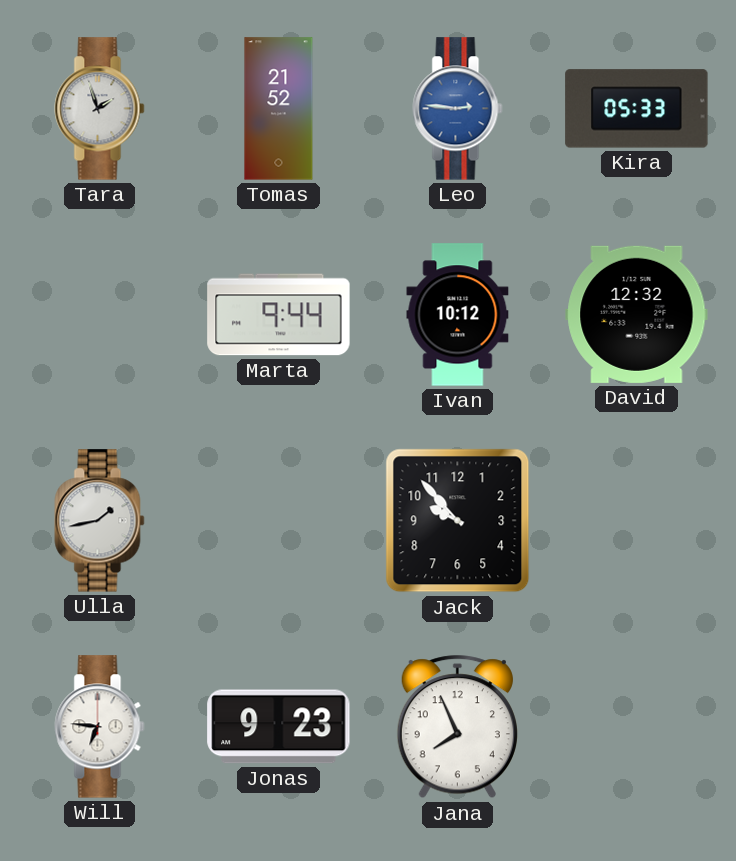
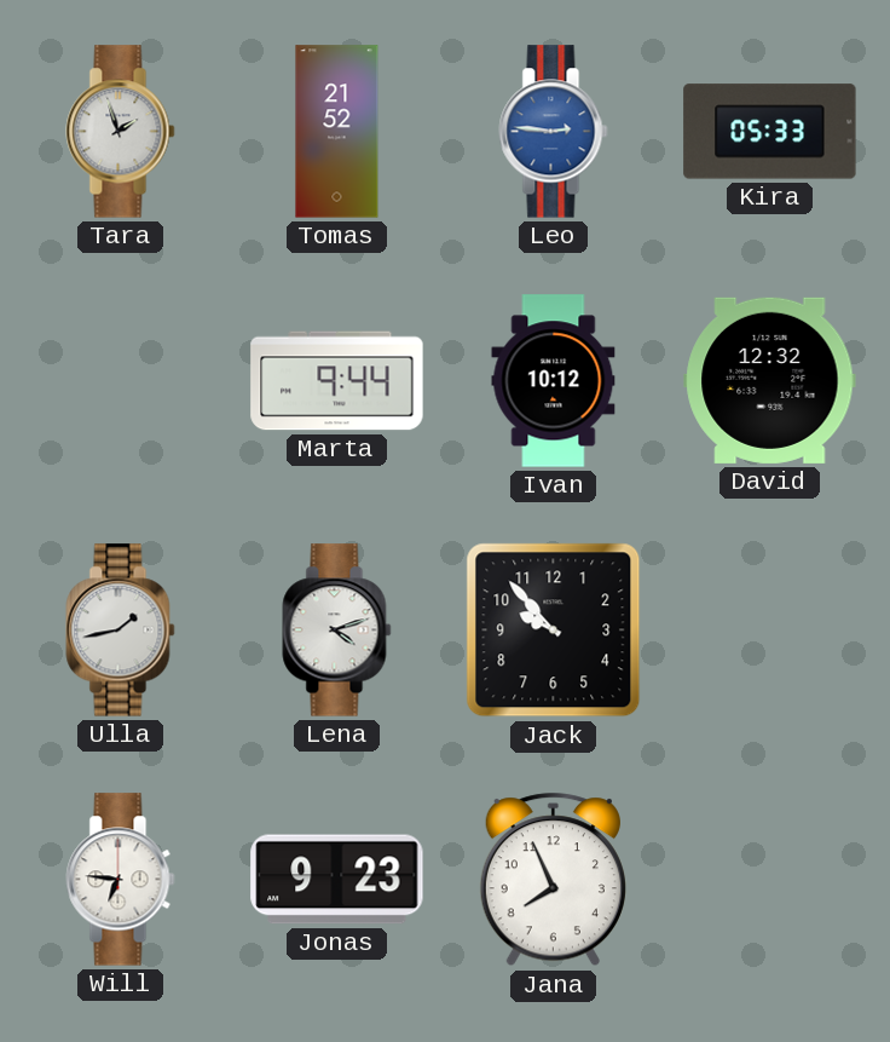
Lena: none -> 4:12 (337, 631)
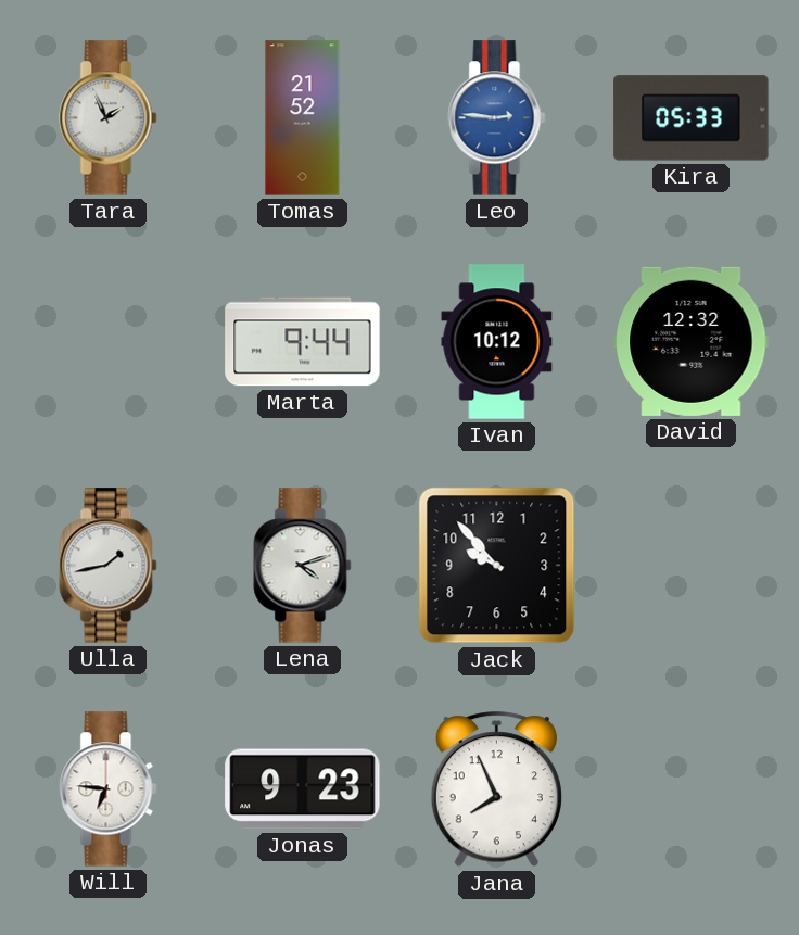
Tara: 1:57 -> 1:56 (109, 118)
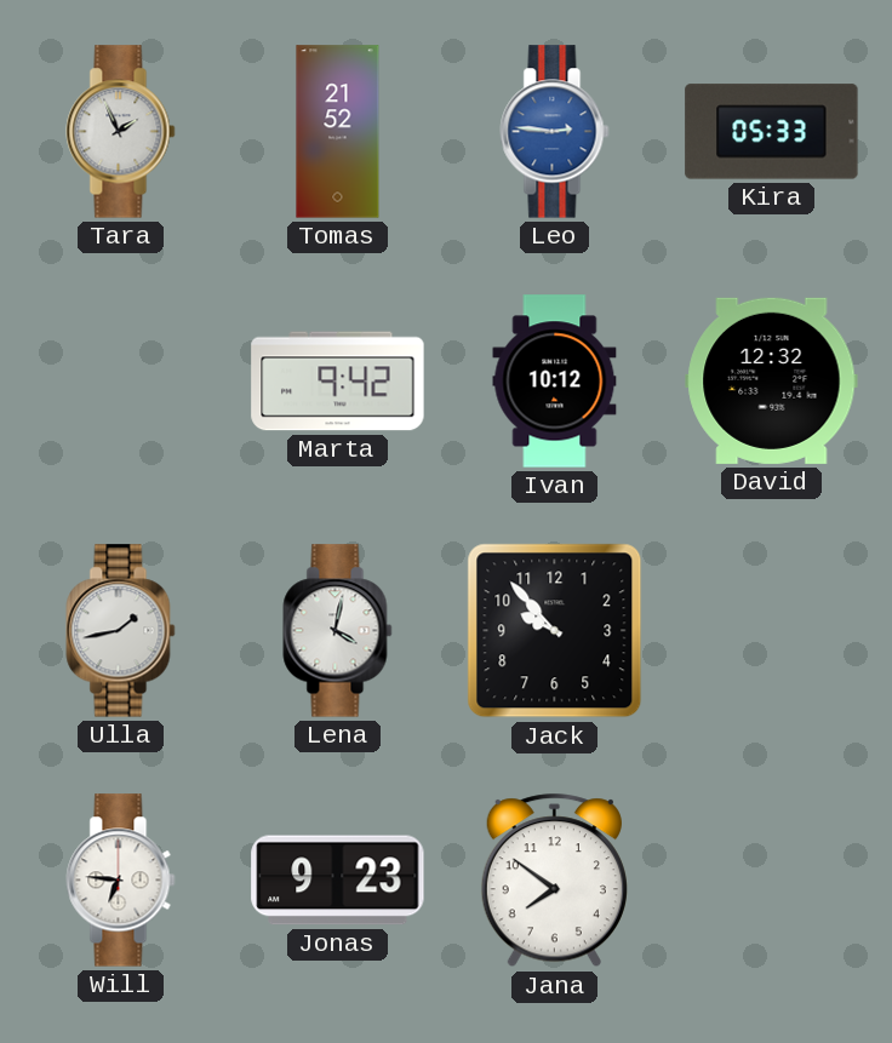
Marta: 9:44 -> 9:42 (338, 382)
Lena: 4:12 -> 4:02 (338, 631)
Jana: 7:56 -> 7:51 (554, 881)
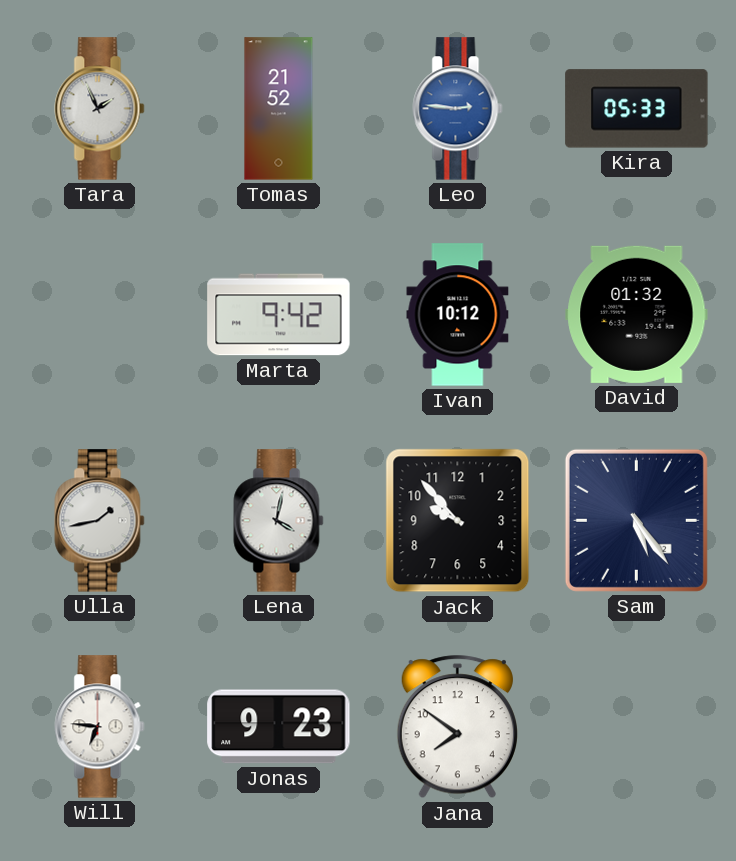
David: 12:32 -> 01:32 (637, 314)
Sam: none -> 5:24 (636, 520)
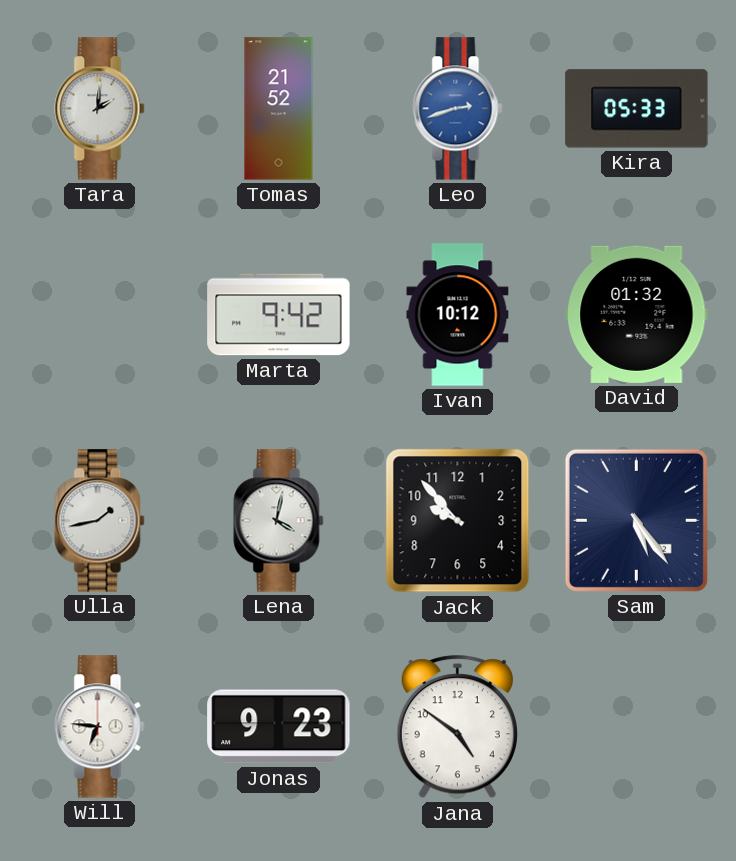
Tara: 1:56 -> 2:01 (100, 109)
Leo: 2:46 -> 2:42 (458, 109)
Jana: 7:51 -> 4:51 (457, 727)
